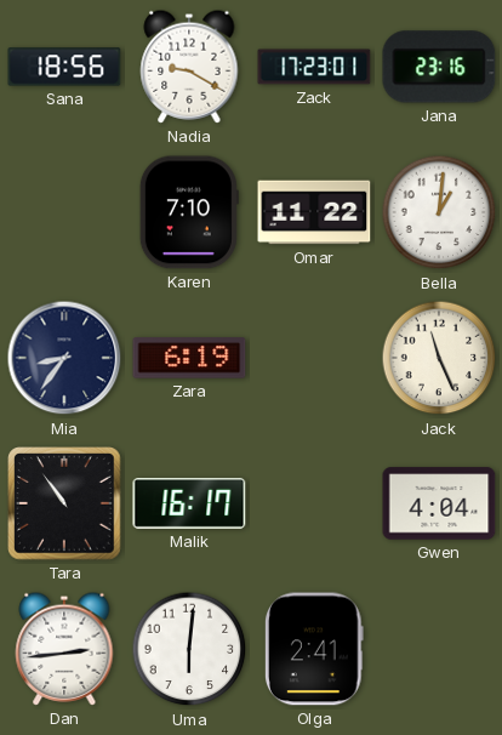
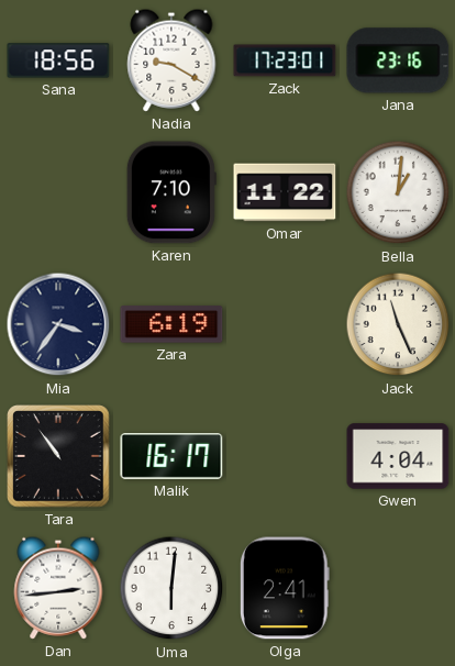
Mia: 8:36 -> 3:36 (58, 324)
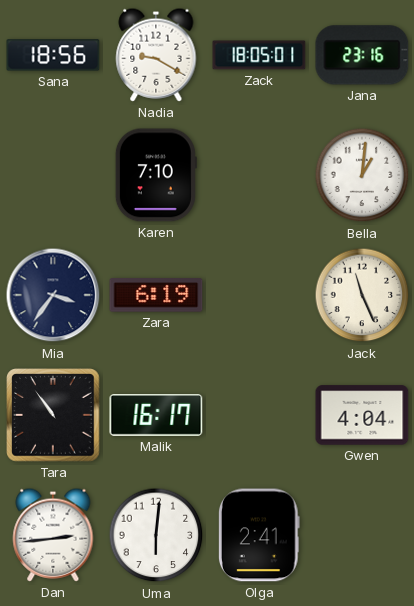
Zack: 17:23 -> 18:05 (259, 55)
Omar: 11:22 -> none (285, 192)
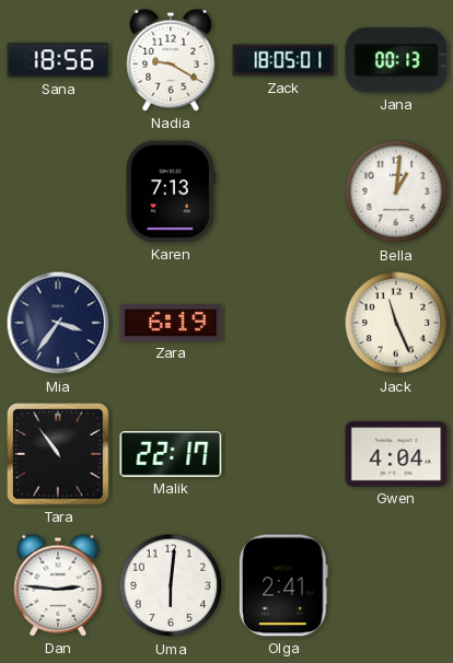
Jana: 23:16 -> 00:13 (396, 60)
Karen: 7:10 -> 7:13 (171, 191)
Malik: 16:17 -> 22:17 (171, 455)
Dan: 2:44 -> 2:46 (58, 585)
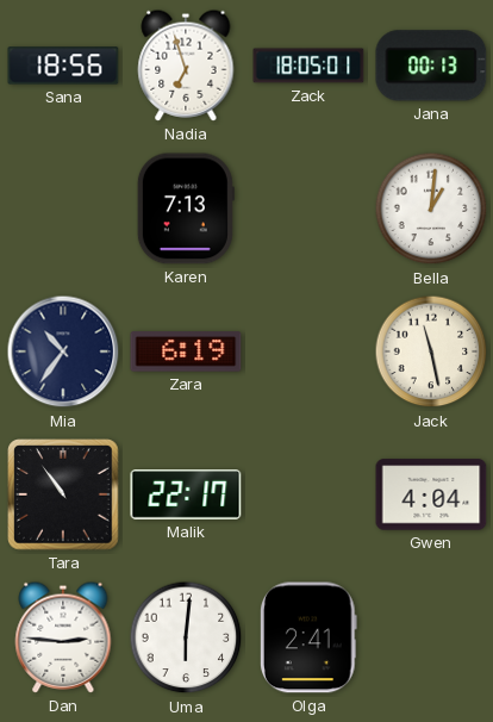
Nadia: 9:20 -> 6:57 (186, 66)
Mia: 3:36 -> 10:36 (63, 351)
Jack: 11:26 -> 11:28 (431, 351)
